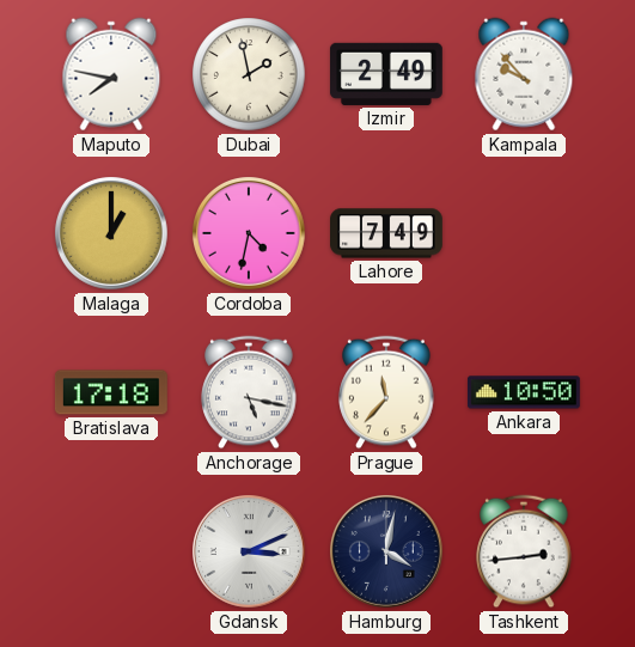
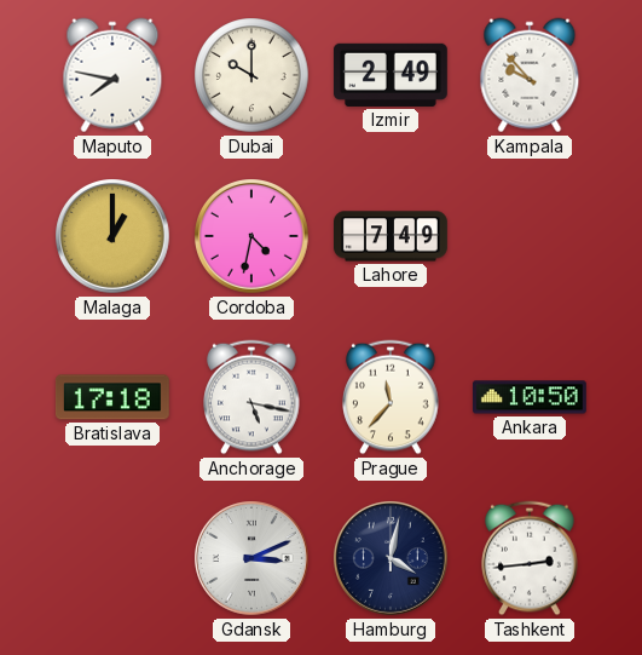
Dubai: 1:58 -> 10:00 (251, 75)
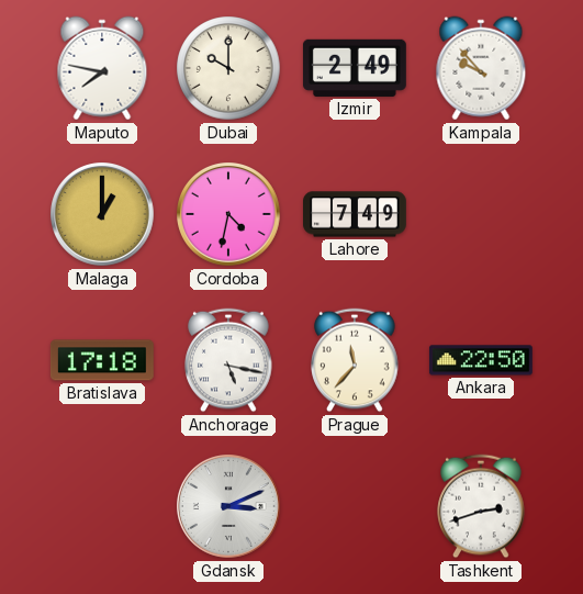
Ankara: 10:50 -> 22:50 (481, 360)
Hamburg: 4:02 -> none (392, 559)
Tashkent: 2:44 -> 2:42 (481, 506)
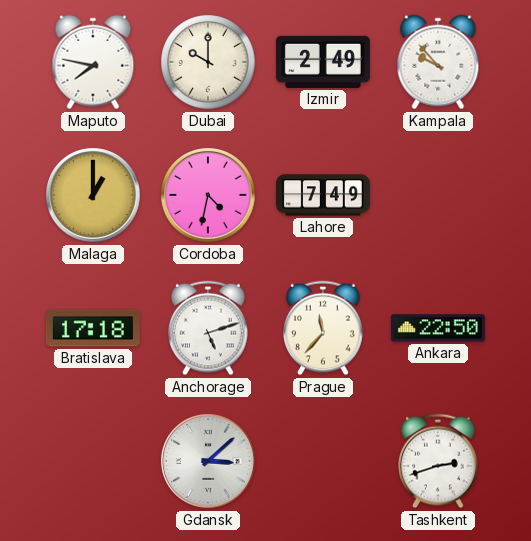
Anchorage: 5:17 -> 5:12 (208, 328)
Gdansk: 3:11 -> 3:08 (209, 462)
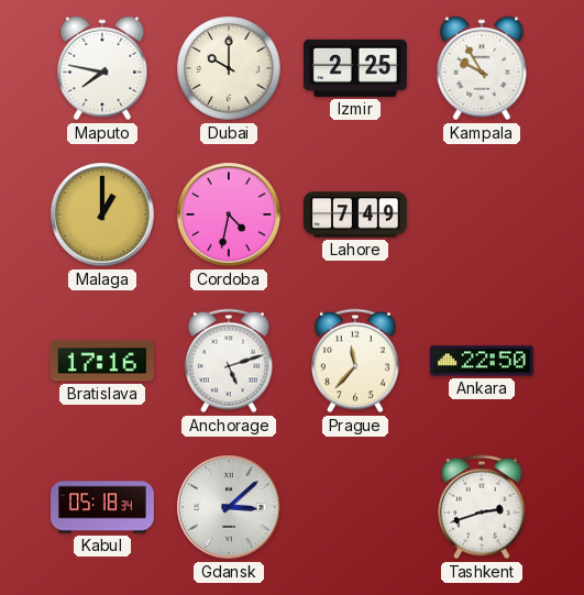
Izmir: 2:49 -> 2:25 (355, 68)
Kampala: 9:53 -> 9:55 (482, 68)
Bratislava: 17:18 -> 17:16 (102, 361)
Kabul: none -> 05:18 (103, 507)
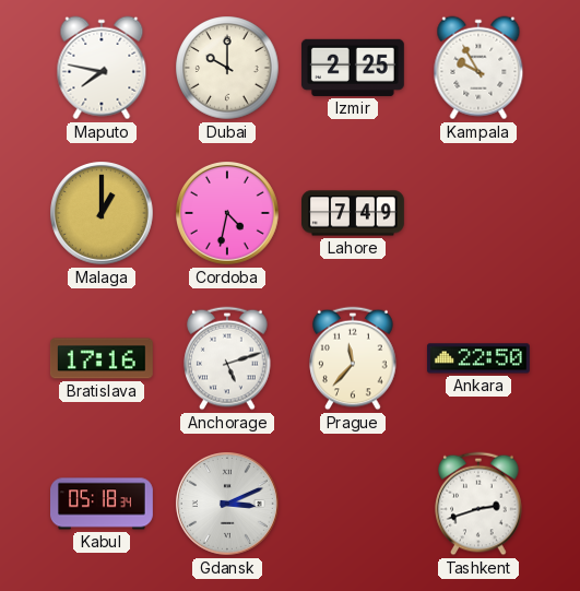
Gdansk: 3:08 -> 3:11 (228, 505)
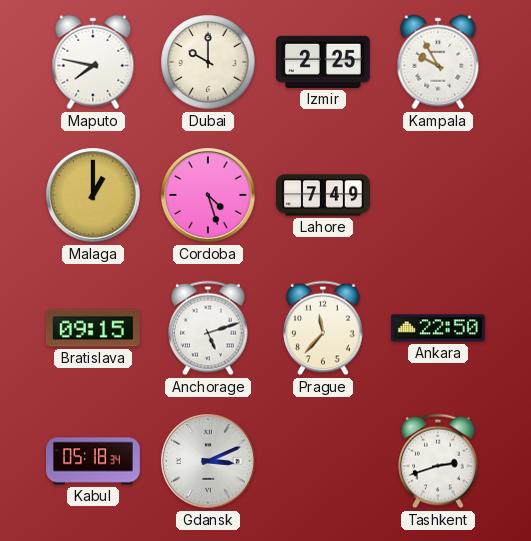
Cordoba: 4:32 -> 4:27 (209, 196)
Bratislava: 17:16 -> 09:15 (93, 328)
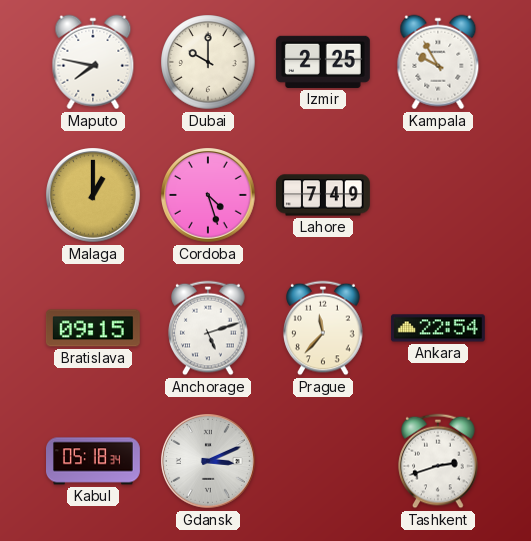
Ankara: 22:50 -> 22:54 (438, 328)
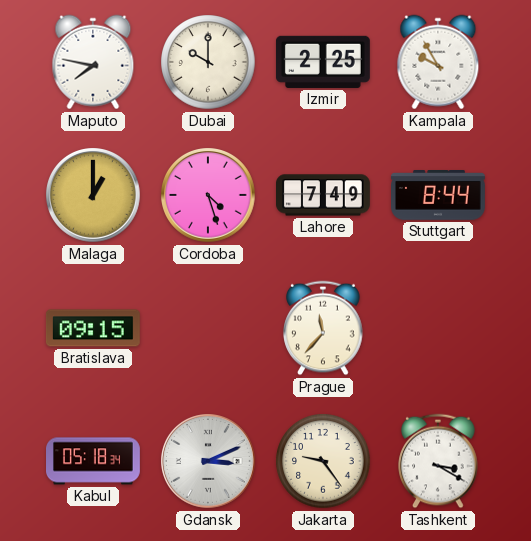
Stuttgart: none -> 8:44 (439, 196)
Anchorage: 5:12 -> none (208, 328)
Ankara: 22:54 -> none (438, 328)
Jakarta: none -> 9:24 (323, 461)
Tashkent: 2:42 -> 3:20 (438, 461)
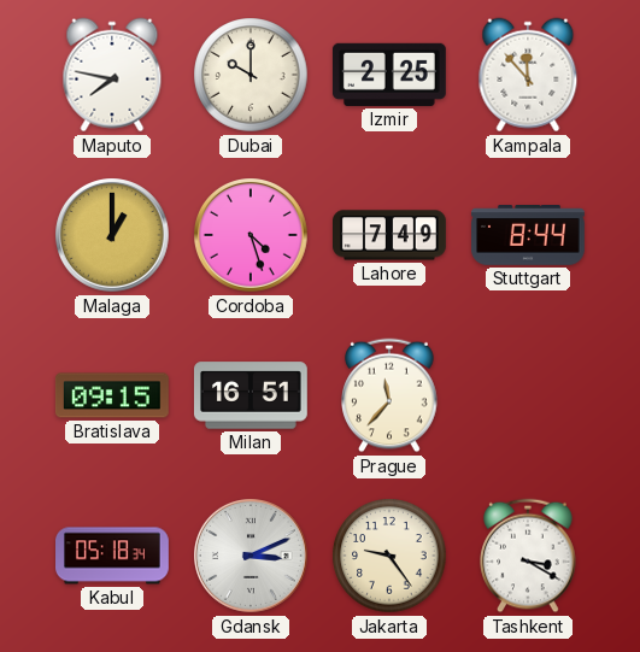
Kampala: 9:55 -> 11:53 (528, 75)
Milan: none -> 16:51 (251, 395)
